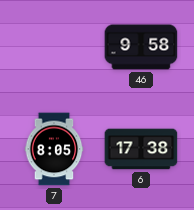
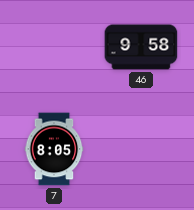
6: 17:38 -> none (141, 149)
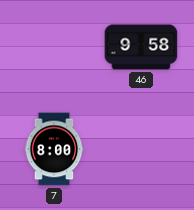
7: 8:05 -> 8:00 (54, 149)
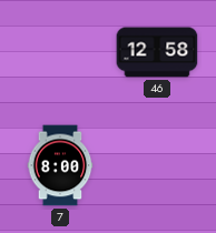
46: 9:58 -> 12:58 (157, 52)
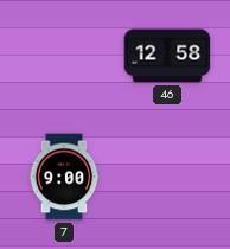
7: 8:00 -> 9:00 (64, 177)
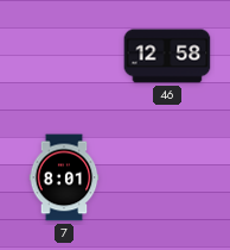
7: 9:00 -> 8:01 (64, 177)
